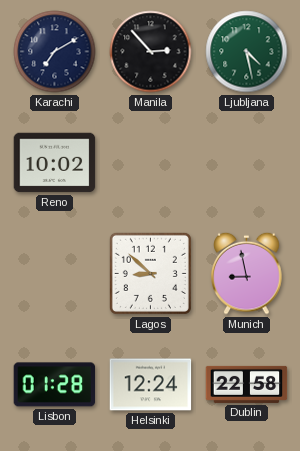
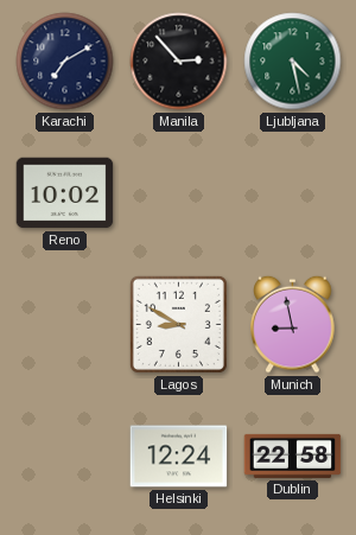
Lagos: 8:52 -> 8:50 (178, 324)
Lisbon: 01:28 -> none (55, 385)
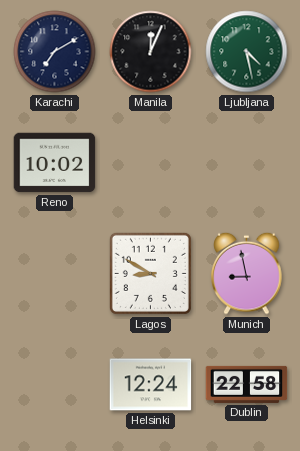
Manila: 2:53 -> 12:04 (151, 52)
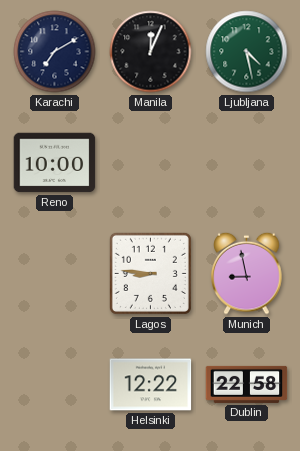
Reno: 10:02 -> 10:00 (55, 163)
Lagos: 8:50 -> 8:46 (150, 273)
Helsinki: 12:24 -> 12:22 (151, 385)
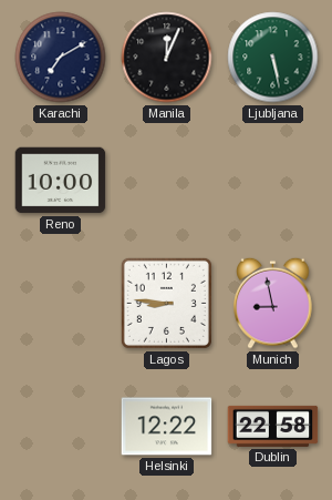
Ljubljana: 4:28 -> 5:28 (273, 58)
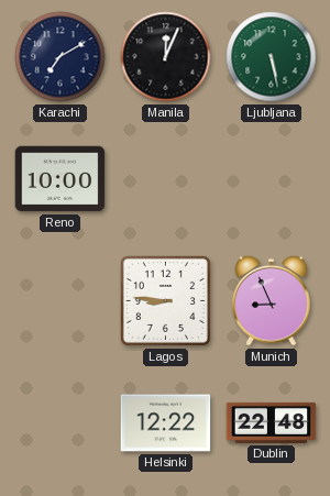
Munich: 8:58 -> 8:56 (272, 300)
Dublin: 22:58 -> 22:48 (272, 422)
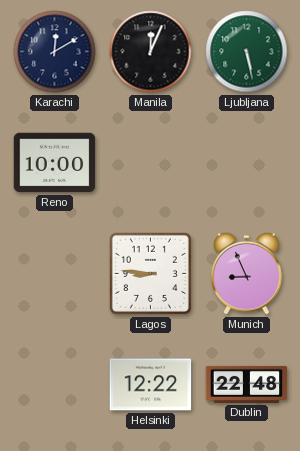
Karachi: 7:10 -> 12:10 (55, 52)
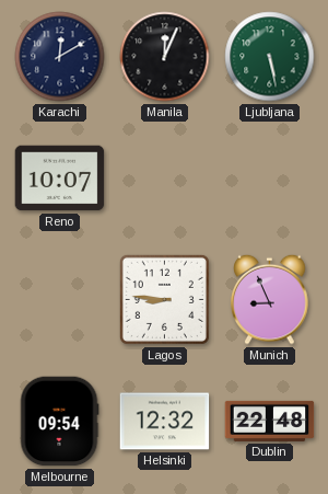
Reno: 10:00 -> 10:07 (60, 179)
Melbourne: none -> 09:54 (59, 422)
Helsinki: 12:22 -> 12:32 (165, 422)
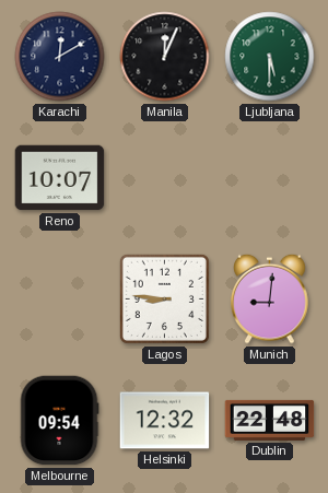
Ljubljana: 5:28 -> 5:30 (270, 57)
Munich: 8:56 -> 9:01 (270, 298)
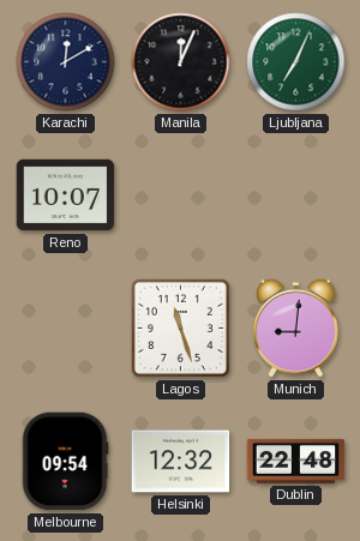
Ljubljana: 5:30 -> 7:04 (296, 62)
Lagos: 8:46 -> 11:27 (180, 327)
